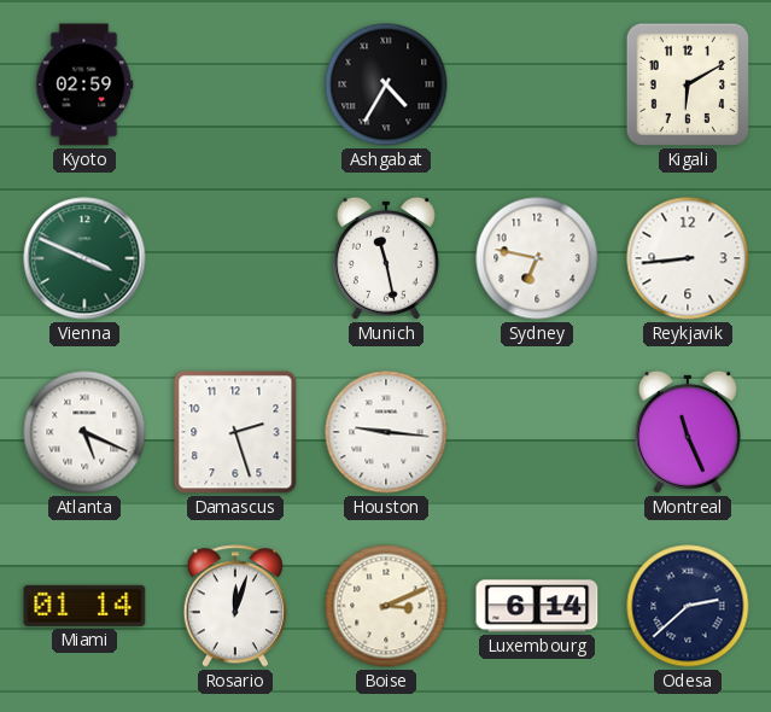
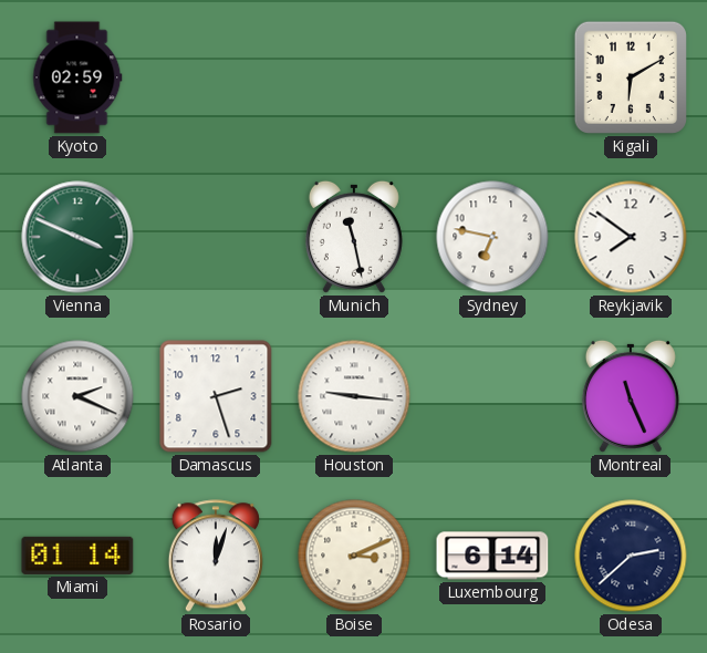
Ashgabat: 4:35 -> none (386, 84)
Reykjavik: 8:44 -> 7:51 (631, 237)
Atlanta: 5:19 -> 2:19 (77, 396)
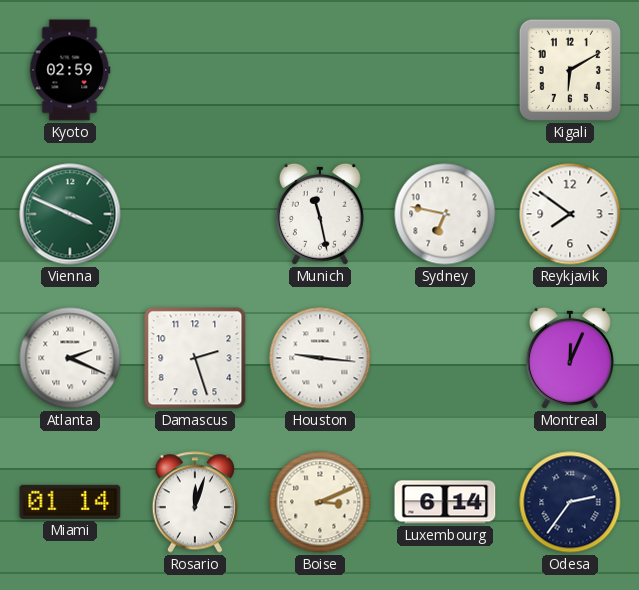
Montreal: 11:26 -> 12:04 (570, 358)
Odesa: 2:38 -> 2:36 (570, 502)
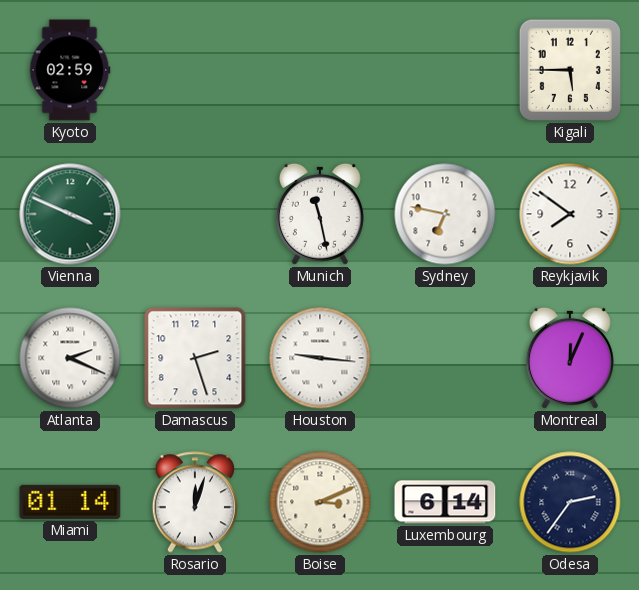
Kigali: 6:10 -> 5:45 (570, 70)
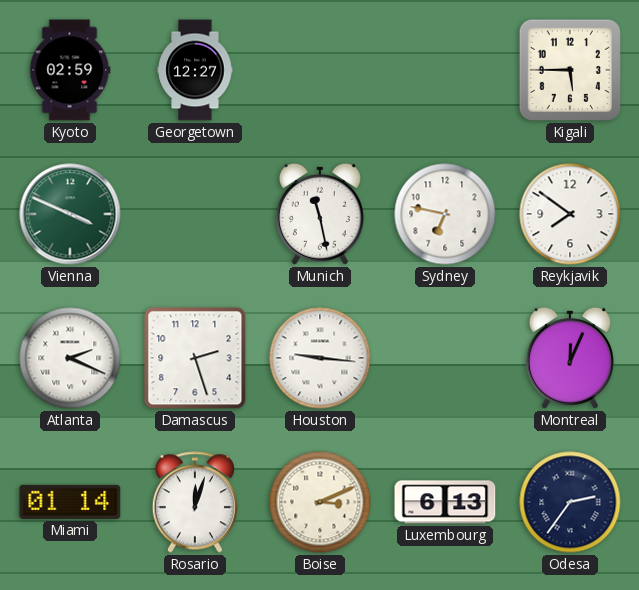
Georgetown: none -> 12:27 (195, 70)
Luxembourg: 6:14 -> 6:13 (445, 502)
